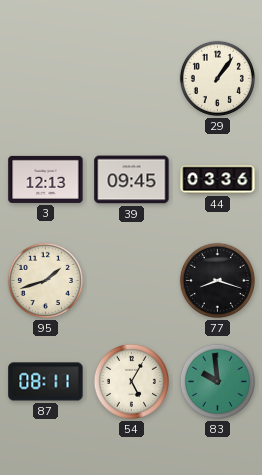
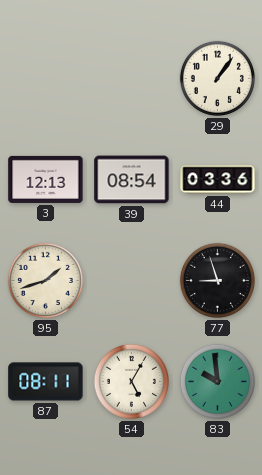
39: 09:45 -> 08:54 (132, 180)
77: 8:18 -> 8:57 (217, 280)
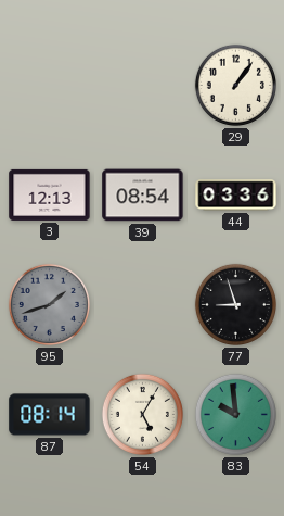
95 dial: cream -> grey (49, 304)
87: 08:11 -> 08:14 (50, 415)
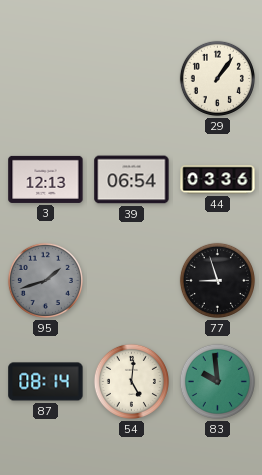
39: 08:54 -> 06:54 (132, 180)
54: 5:05 -> 5:01 (131, 381)
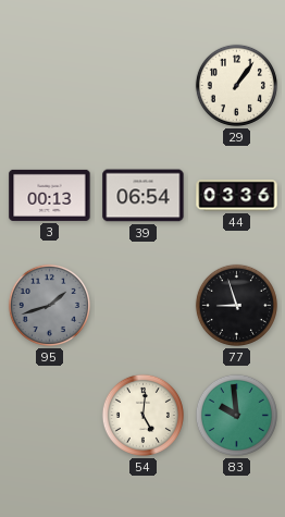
3: 12:13 -> 00:13 (50, 195)
87: 08:14 -> none (46, 382)
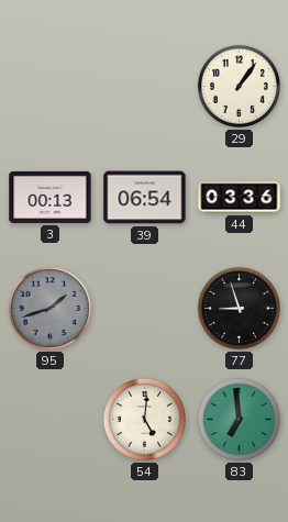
83: 9:59 -> 6:59 (239, 419)
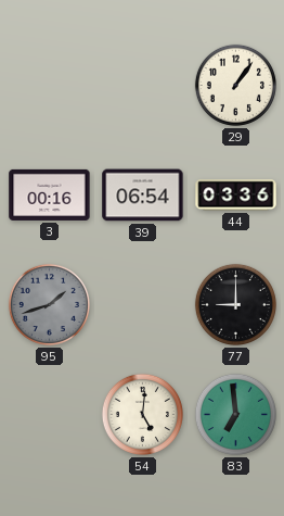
3: 00:13 -> 00:16 (50, 194)
77: 8:57 -> 9:00 (235, 304)
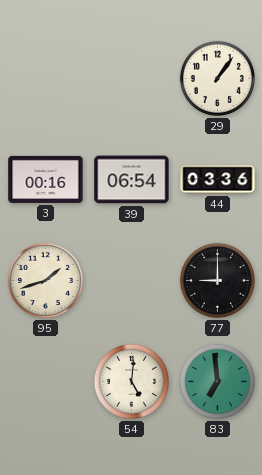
95 dial: grey -> cream (45, 280)
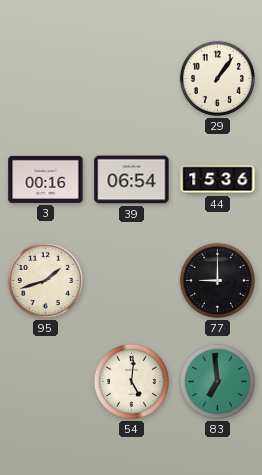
44: 03:36 -> 15:36 (218, 180)
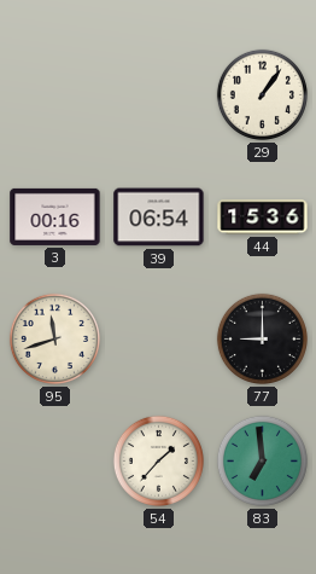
95: 1:42 -> 11:42 (54, 338)
54: 5:01 -> 1:37 (158, 460)
